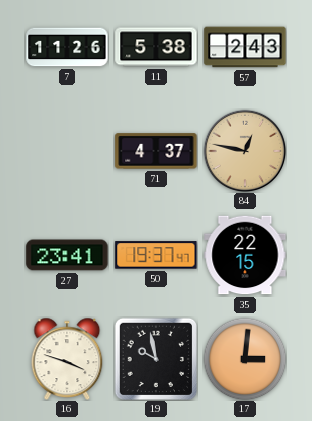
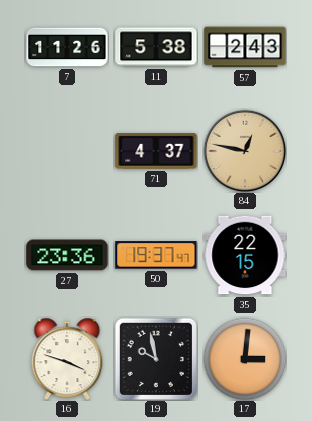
27: 23:41 -> 23:36 (67, 255)
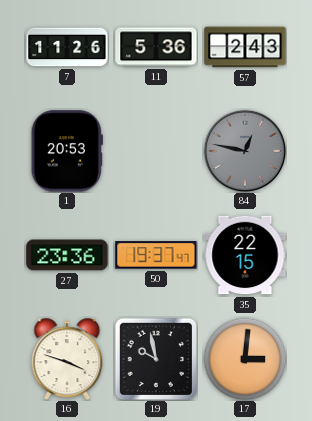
11: 5:38 -> 5:36 (156, 47)
1: none -> 20:53 (67, 151)
71: 4:37 -> none (156, 151)
84 dial: champagne -> grey (245, 151)
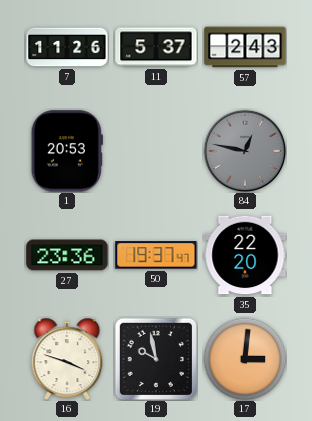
11: 5:36 -> 5:37 (156, 47)
35: 22:15 -> 22:20 (245, 255)
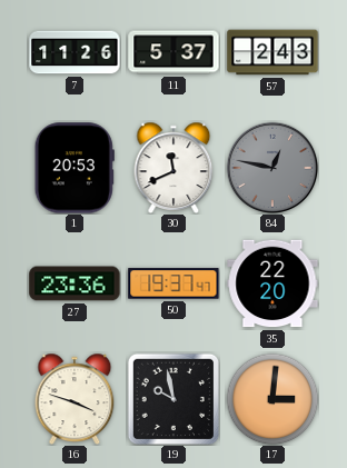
30: none -> 11:41 (173, 167)
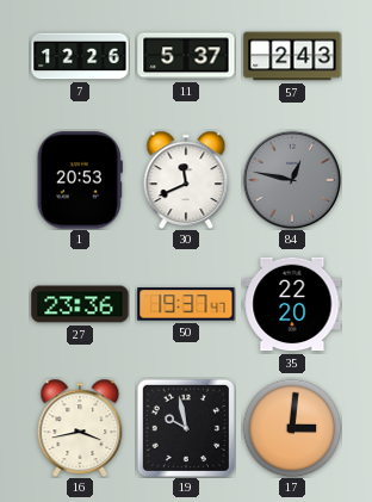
7: 11:26 -> 12:26 (80, 56)
16: 3:48 -> 3:43 (80, 427)
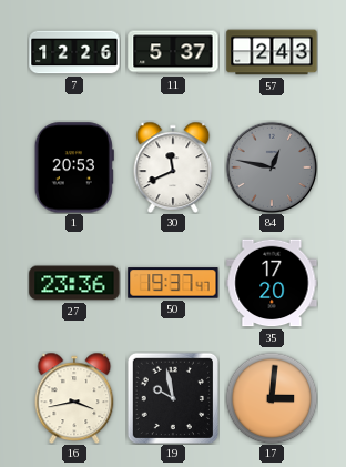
35: 22:20 -> 17:20 (272, 283)
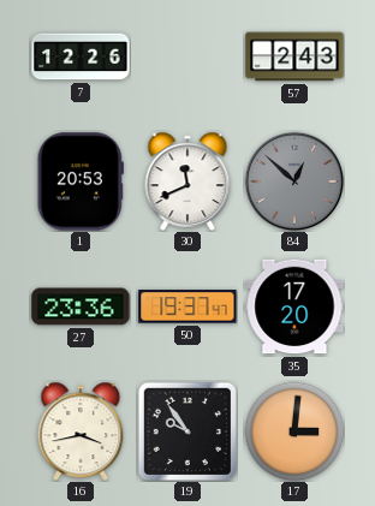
11: 5:37 -> none (173, 52)
84: 12:47 -> 12:52 (294, 181)
19: 9:58 -> 9:54 (186, 430)
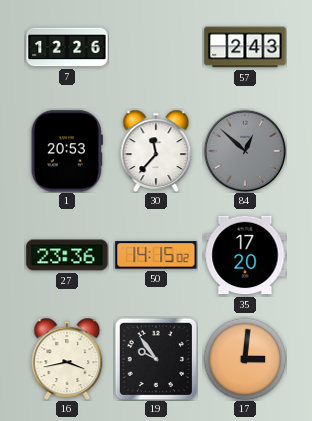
30: 11:41 -> 11:37 (156, 150)
50: 19:37 -> 14:15 (156, 255)
